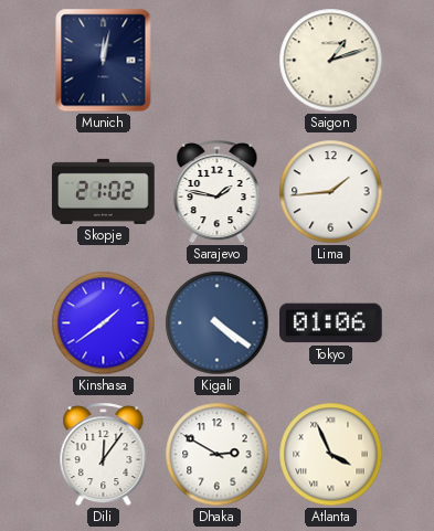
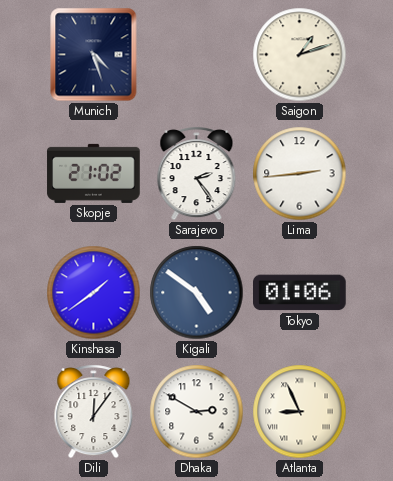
Munich: 12:02 -> 4:27 (94, 55)
Sarajevo: 1:47 -> 2:24 (197, 174)
Lima: 1:44 -> 2:44 (300, 174)
Kigali: 4:21 -> 4:51 (197, 293)
Atlanta: 3:56 -> 8:56 (300, 412)
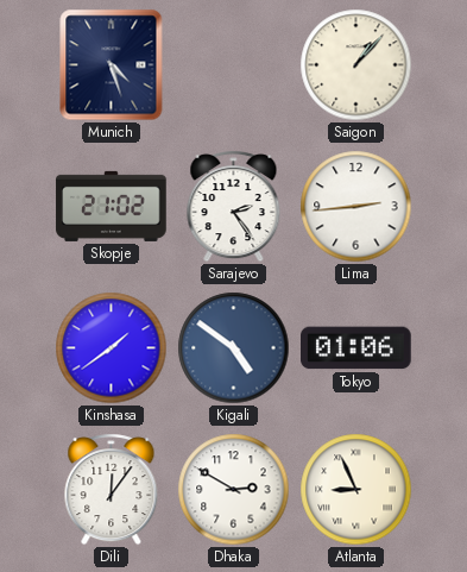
Saigon: 1:12 -> 1:07 (356, 65)
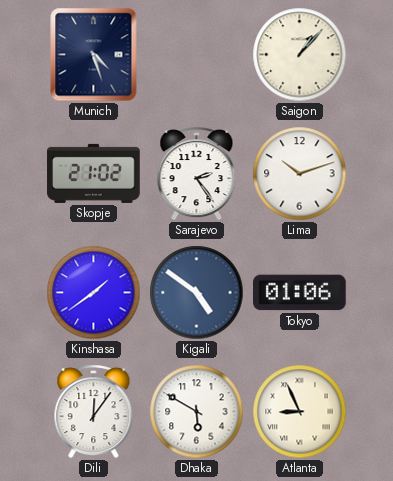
Lima: 2:44 -> 10:12 (300, 174)
Dhaka: 2:50 -> 5:50 (197, 412)
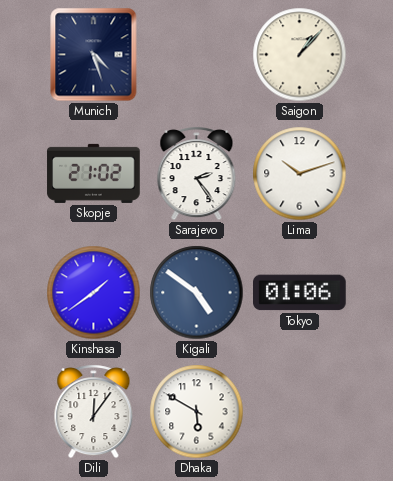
Atlanta: 8:56 -> none (300, 412)
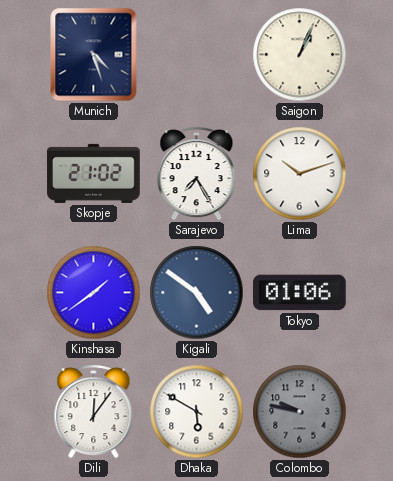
Saigon: 1:07 -> 1:04 (300, 55)
Sarajevo: 2:24 -> 7:25 (197, 174)
Colombo: none -> 9:47 (300, 412)
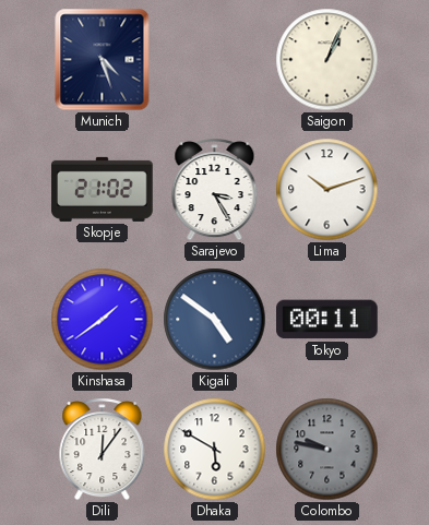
Sarajevo: 7:25 -> 3:25 (215, 190)
Tokyo: 01:06 -> 00:11 (327, 320)
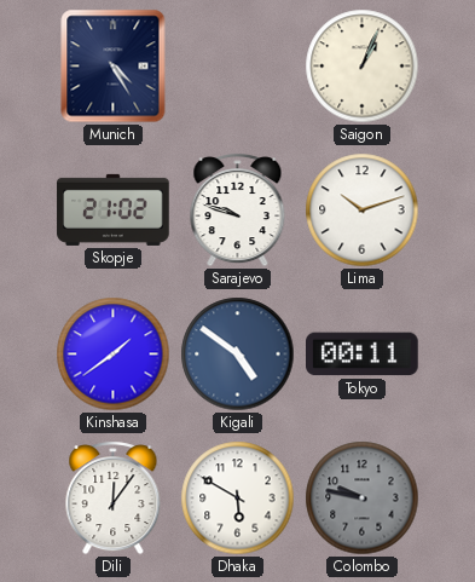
Munich: 4:27 -> 4:25 (114, 67)
Sarajevo: 3:25 -> 9:48 (238, 211)
